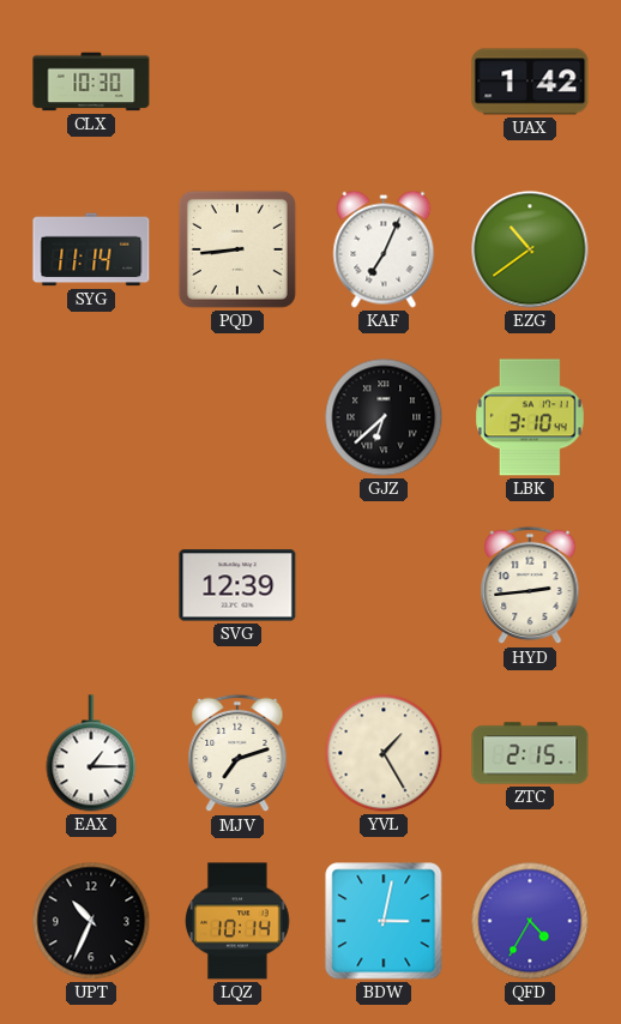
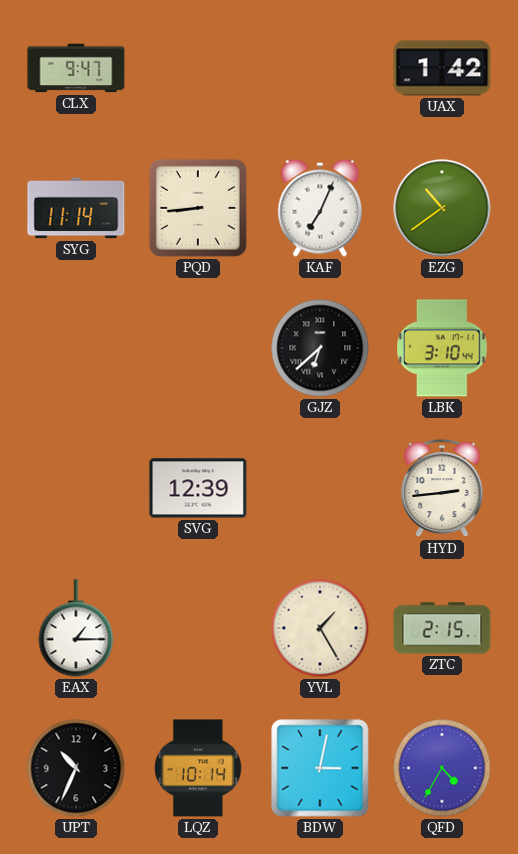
CLX: 10:30 -> 9:47 (76, 68)
MJV: 7:12 -> none (237, 753)
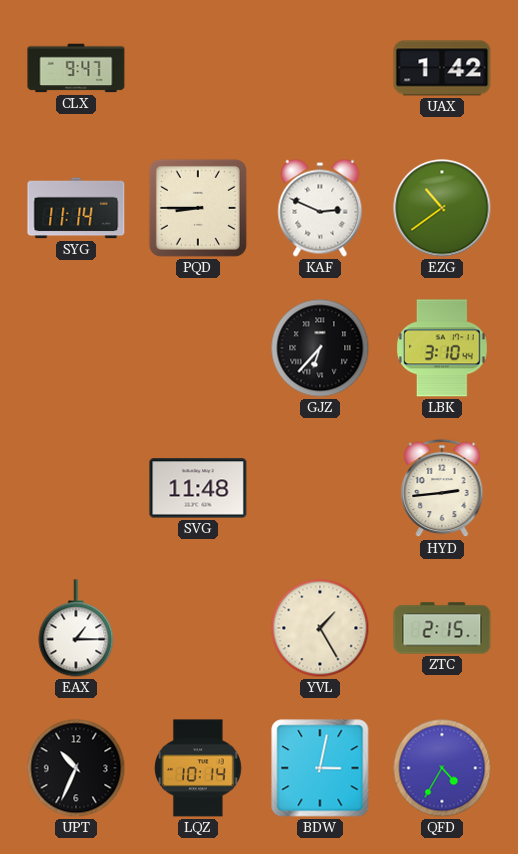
PQD: 8:44 -> 8:45 (198, 208)
KAF: 7:04 -> 2:49 (320, 208)
GJZ: 6:38 -> 6:37 (320, 348)
SVG: 12:39 -> 11:48 (198, 488)
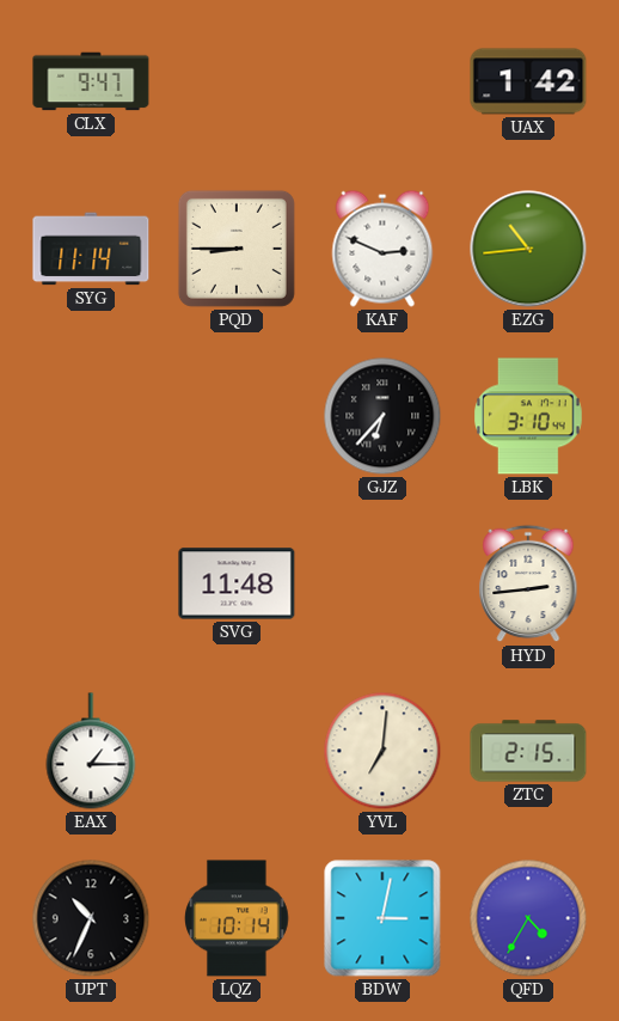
EZG: 10:39 -> 10:44 (528, 249)
YVL: 1:25 -> 7:01 (382, 751)
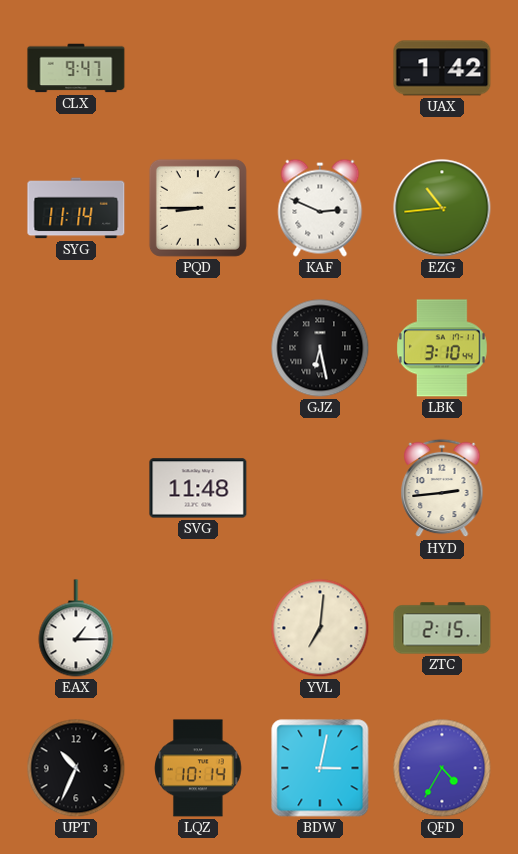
GJZ: 6:37 -> 6:28 (320, 348)
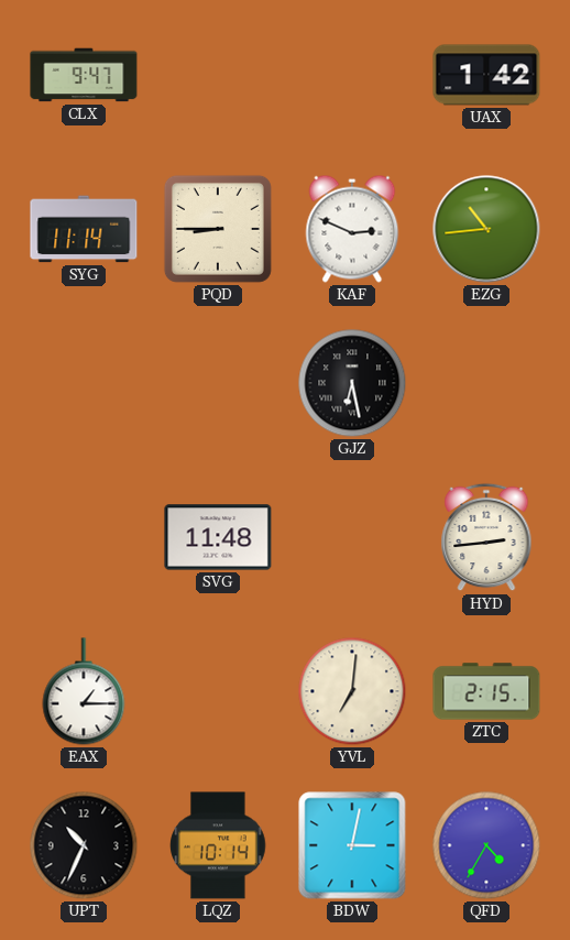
LBK: 3:10 -> none (443, 348)
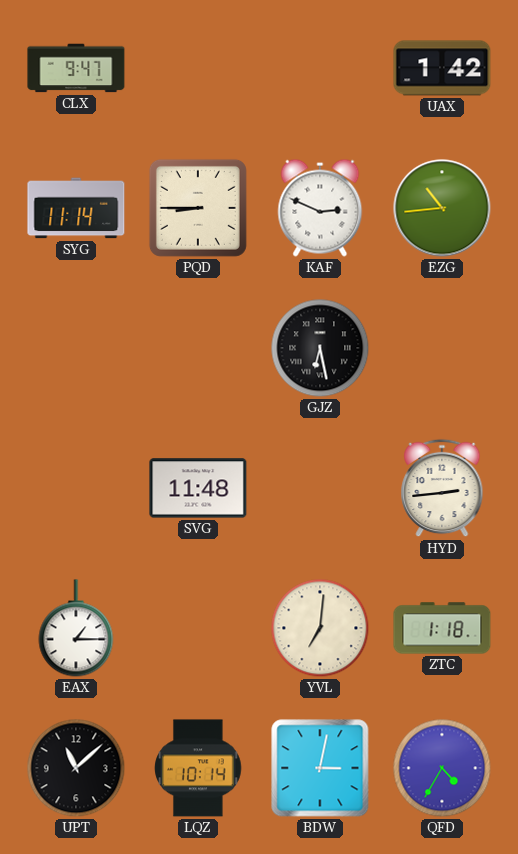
ZTC: 2:15 -> 1:18 (442, 628)
UPT: 10:34 -> 11:08 (76, 768)
